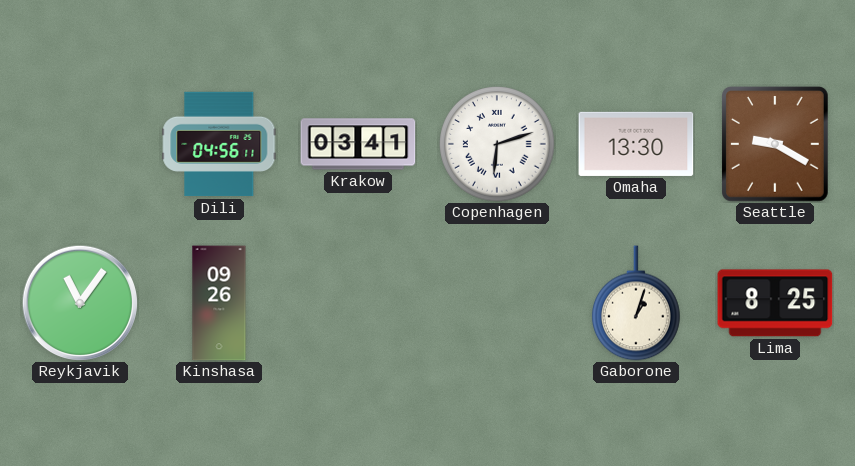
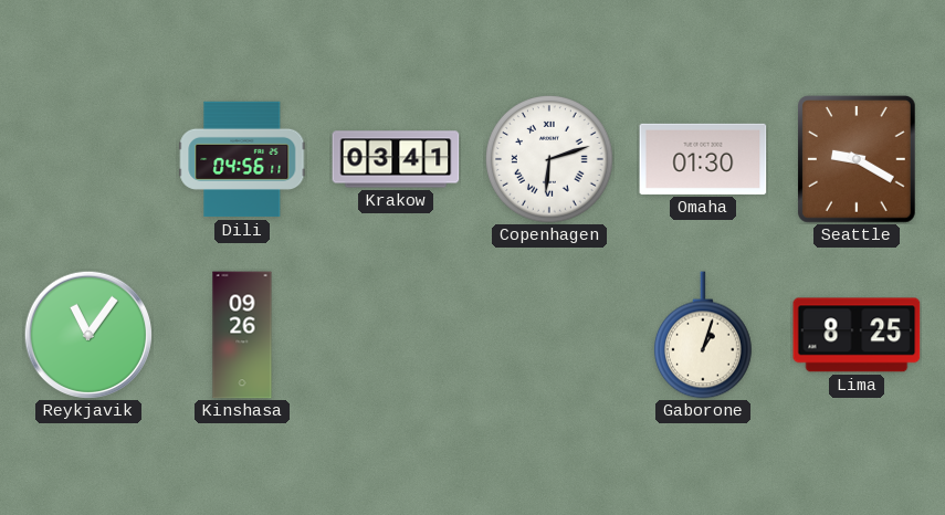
Omaha: 13:30 -> 01:30 (703, 159)
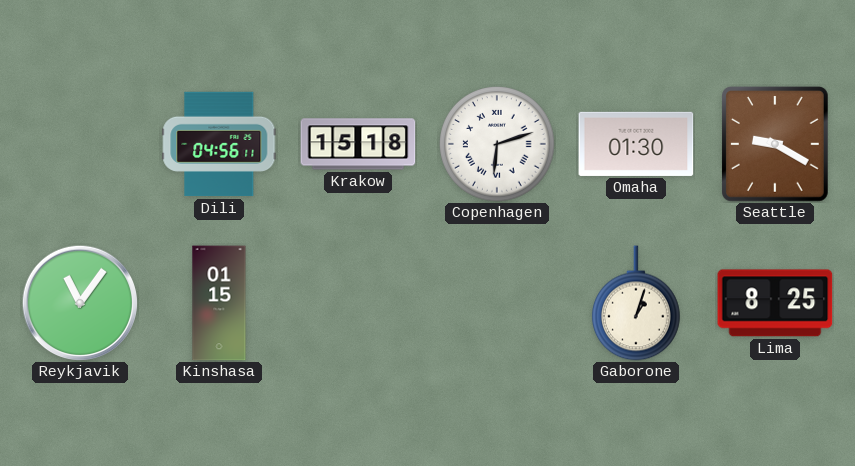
Krakow: 03:41 -> 15:18 (358, 144)
Kinshasa: 09:26 -> 01:15 (219, 303)
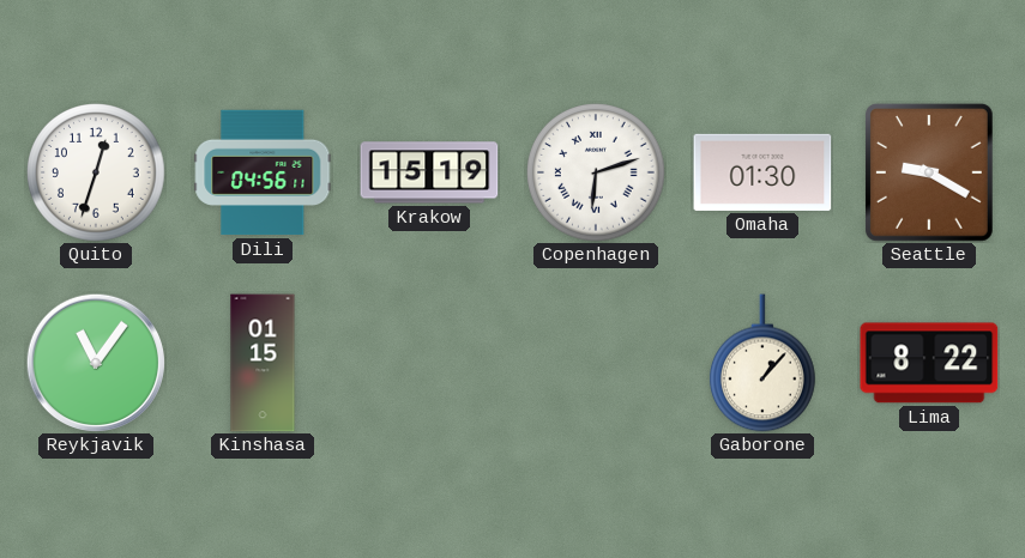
Quito: none -> 12:33 (97, 174)
Krakow: 15:18 -> 15:19 (429, 172)
Gaborone: 1:03 -> 1:07 (764, 363)
Lima: 8:25 -> 8:22 (929, 363)
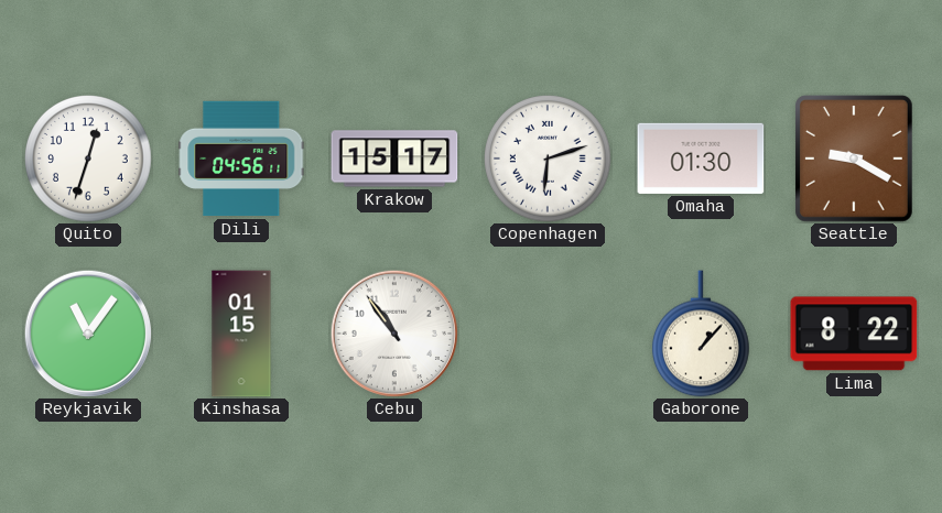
Krakow: 15:19 -> 15:17 (394, 159)
Cebu: none -> 10:54 (394, 334)
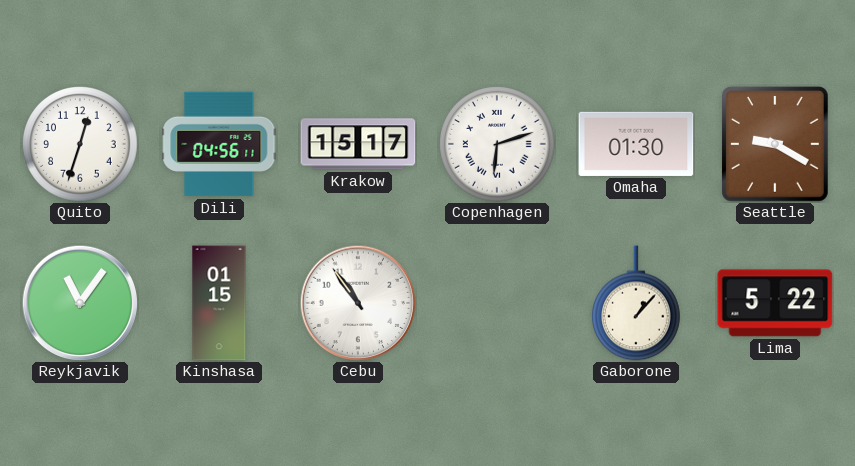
Lima: 8:22 -> 5:22 (775, 303)
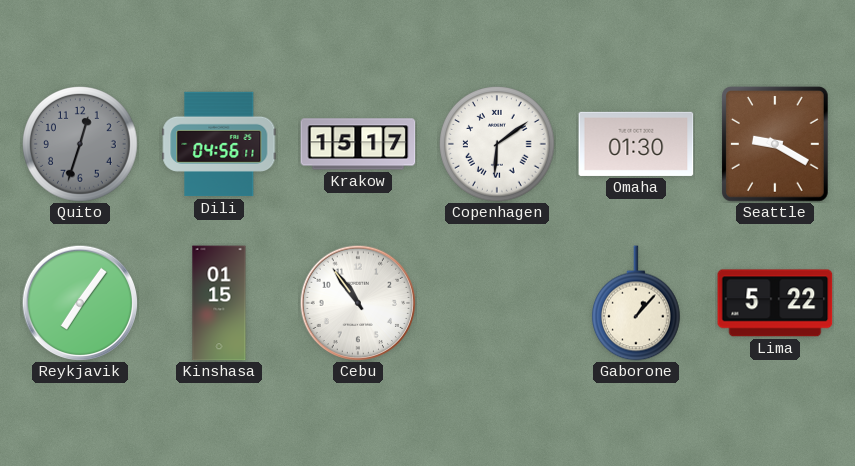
Quito dial: white -> grey (81, 145)
Copenhagen: 6:12 -> 6:09 (498, 145)
Reykjavik: 11:06 -> 7:06 (80, 303)
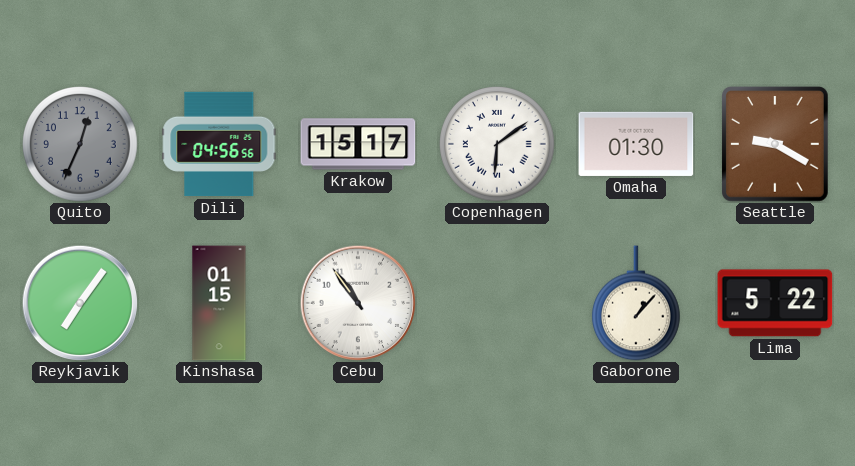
Quito: 12:33 -> 12:34 (81, 145)
Dili: 04:56:11 -> 04:56:56 (219, 144)
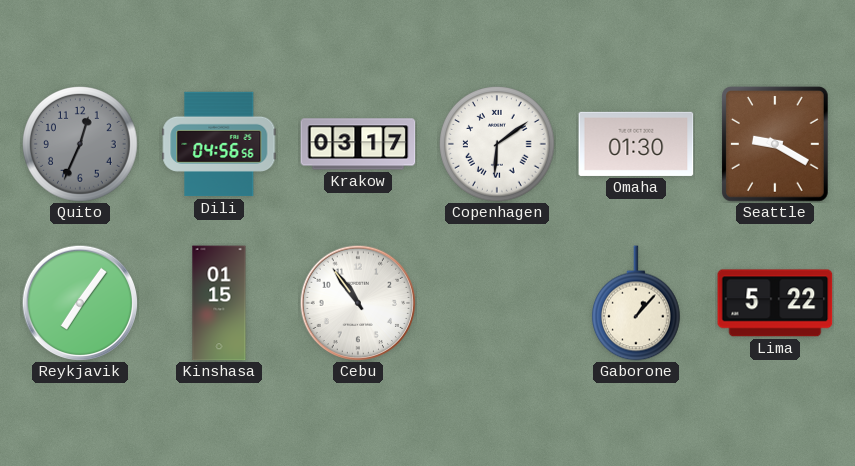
Krakow: 15:17 -> 03:17 (358, 144)
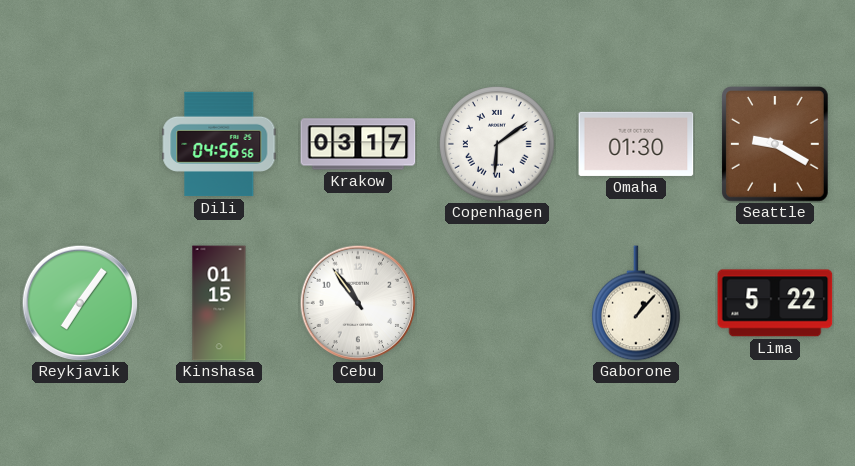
Quito: 12:34 -> none (81, 145)
